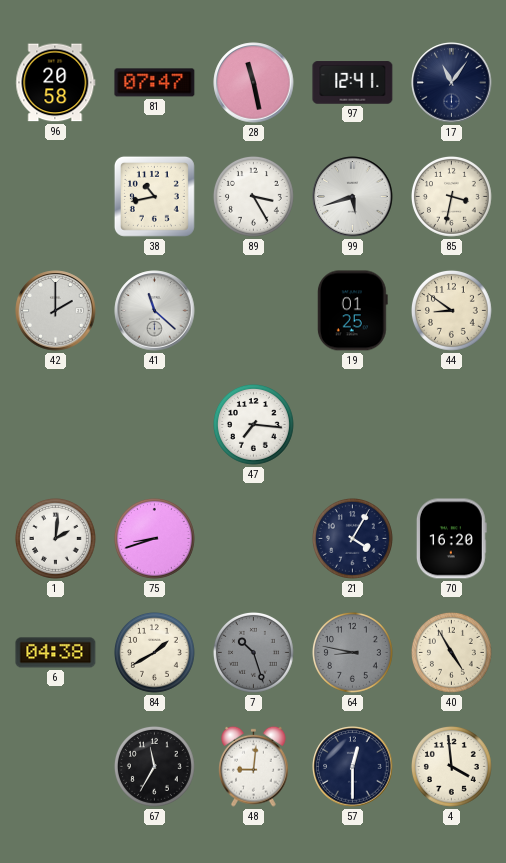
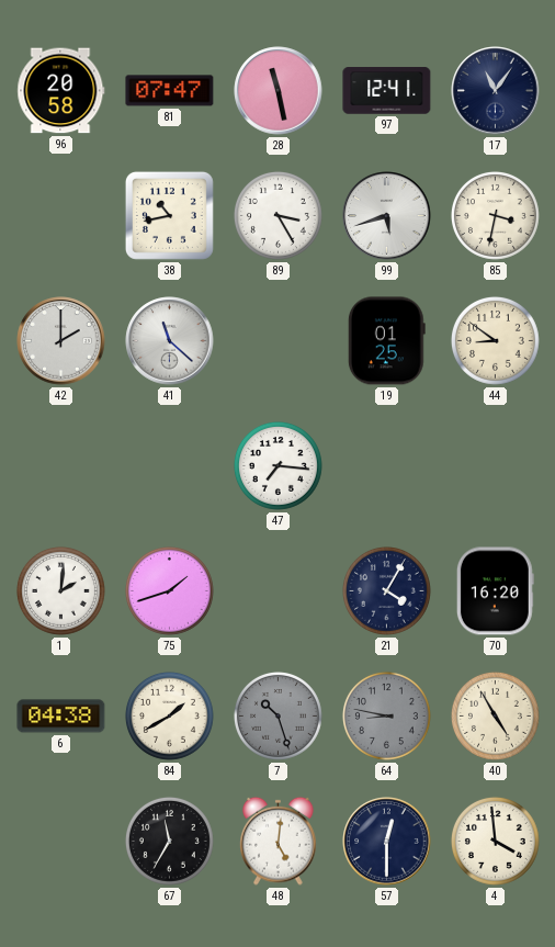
75: 8:42 -> 1:42 (169, 590)
48: 9:01 -> 5:01 (279, 841)
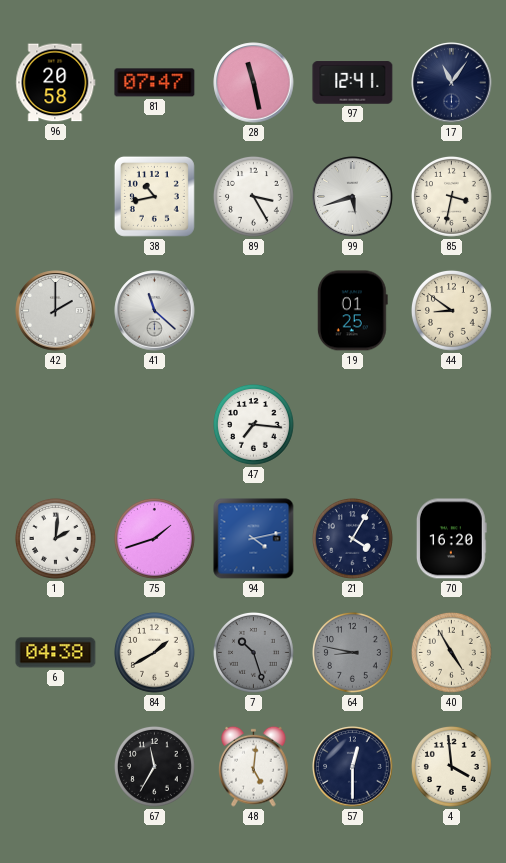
94: none -> 4:13 (254, 539)
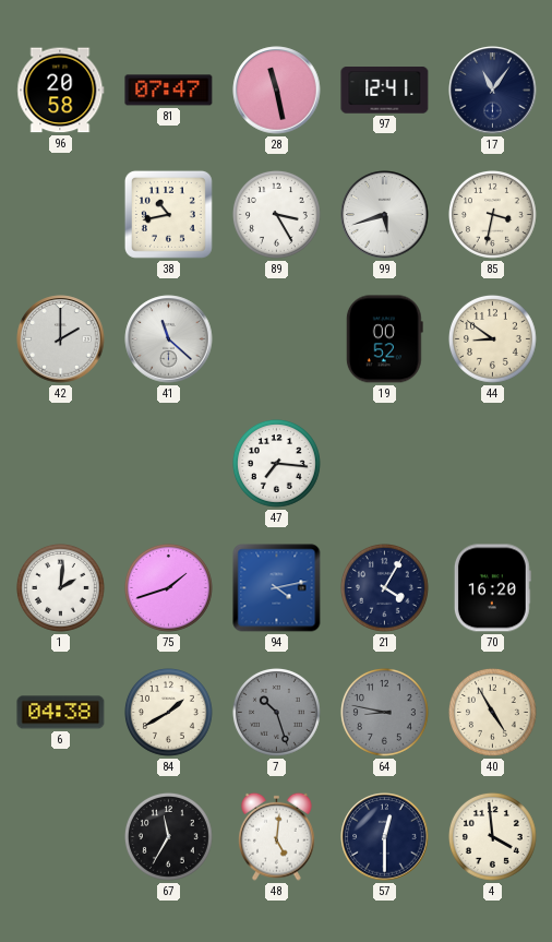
19: 01:25 -> 00:52 (384, 339)
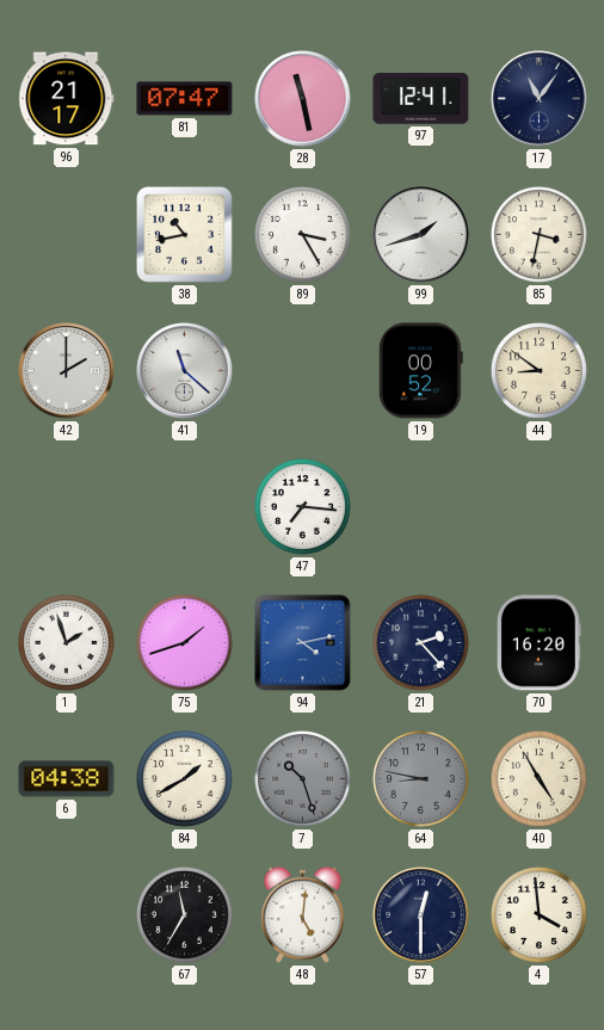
96: 20:58 -> 21:17 (67, 99)
99: 5:42 -> 1:42 (421, 235)
1: 2:01 -> 1:57 (66, 642)
21: 4:05 -> 2:23 (420, 642)
